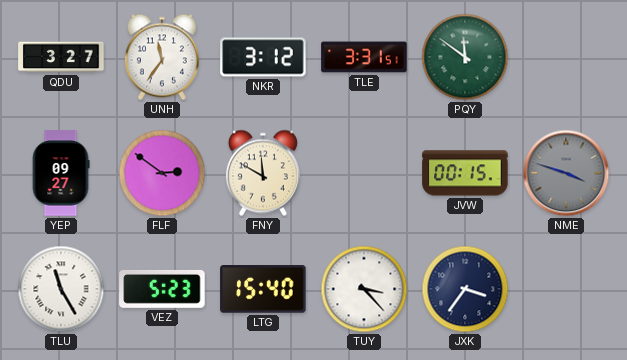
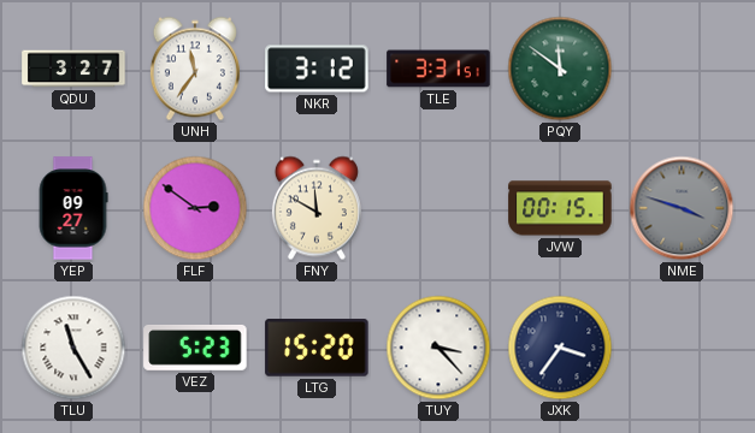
LTG: 15:40 -> 15:20 (317, 348)
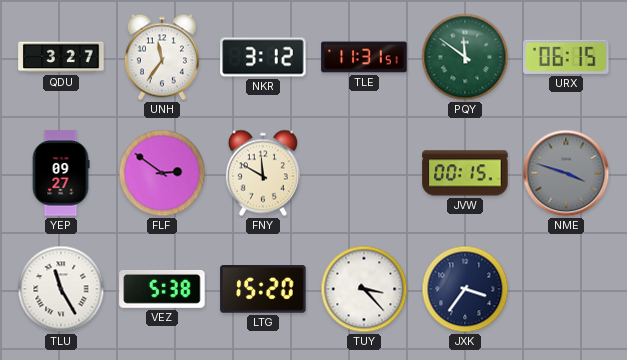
TLE: 3:31 -> 11:31 (364, 57)
URX: none -> 06:15 (566, 57)
VEZ: 5:23 -> 5:38 (162, 289)
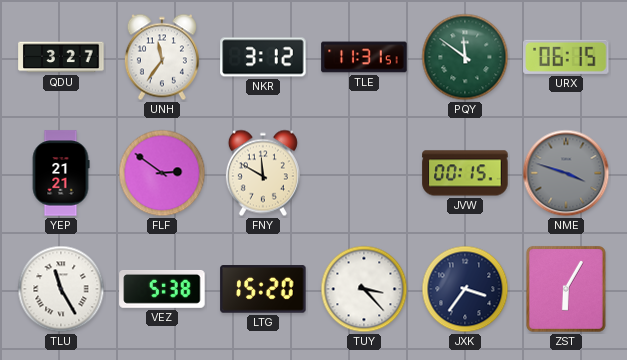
YEP: 09:27 -> 21:21 (61, 173)
ZST: none -> 6:05 (566, 289)
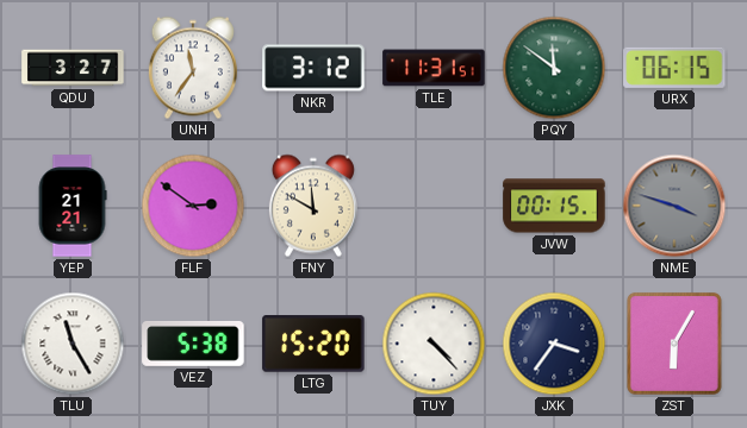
TUY: 3:23 -> 4:23 (434, 344)
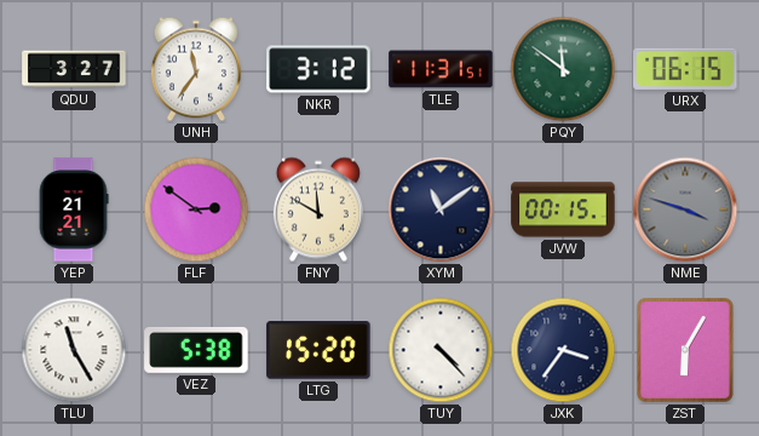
XYM: none -> 11:09 (441, 210)
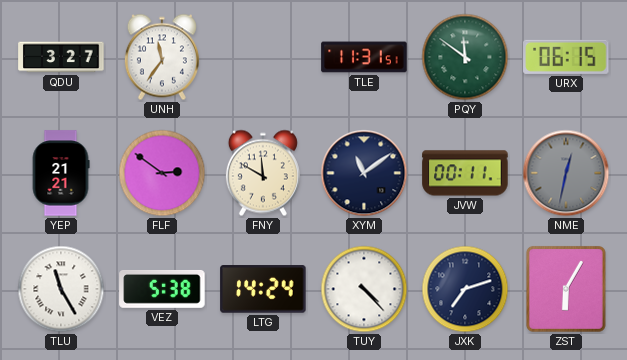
NKR: 3:12 -> none (318, 69)
JVW: 00:15 -> 00:11 (465, 173)
NME: 3:48 -> 12:32 (566, 173)
LTG: 15:20 -> 14:24 (263, 289)
JXK: 3:36 -> 7:12 (465, 289)
